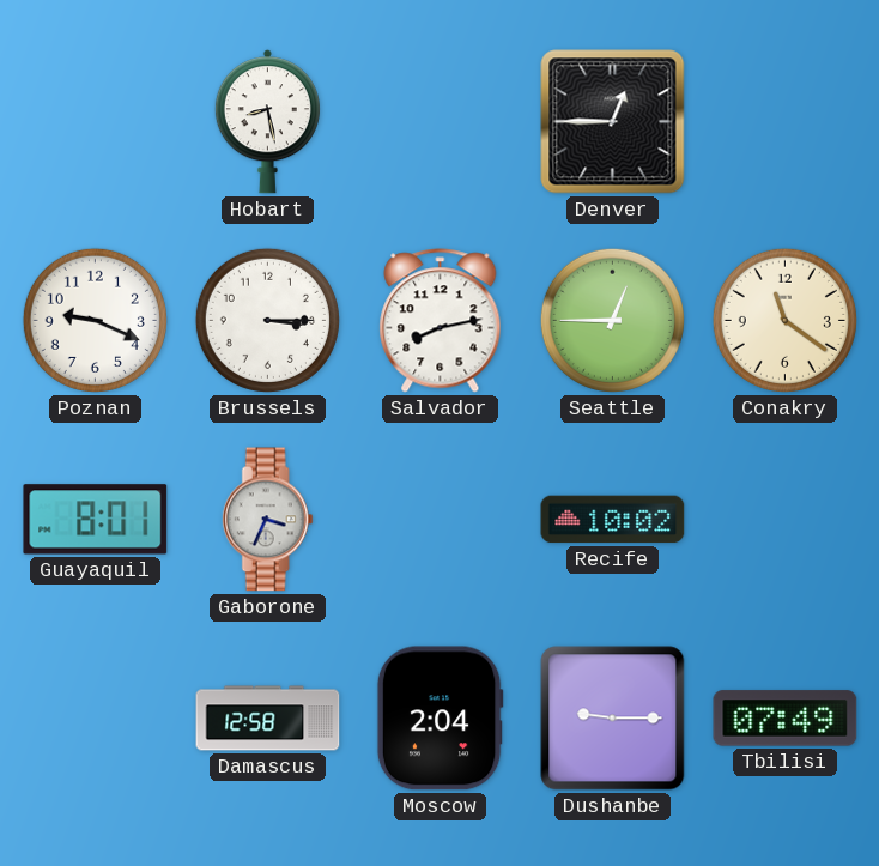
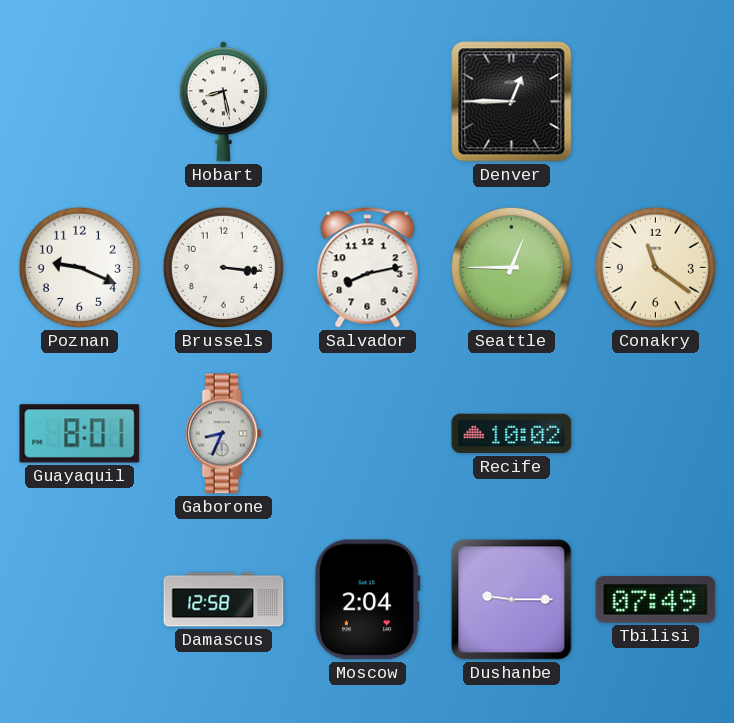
Brussels: 3:15 -> 3:16 (223, 267)
Gaborone: 3:34 -> 8:34 (223, 434)
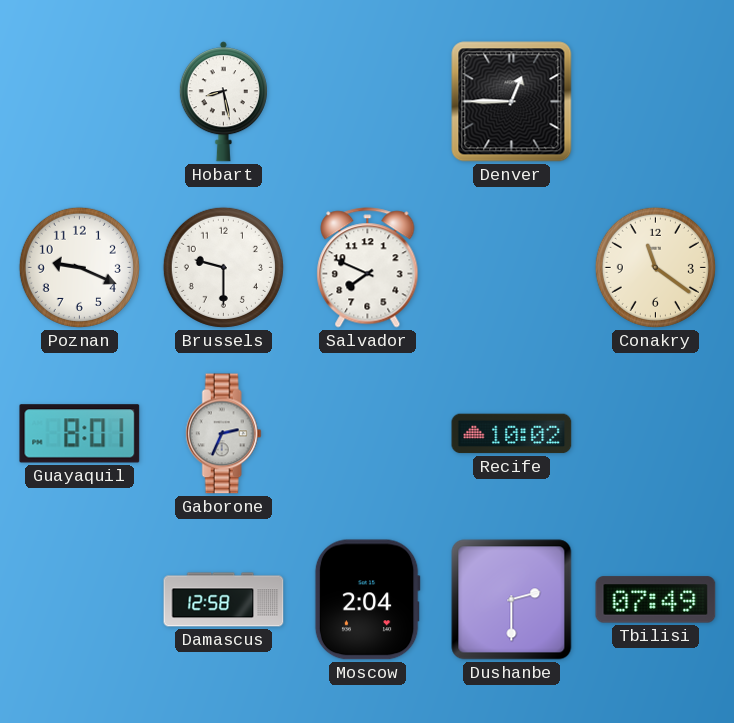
Brussels: 3:16 -> 9:30 (223, 267)
Salvador: 8:13 -> 7:49 (368, 268)
Seattle: 12:45 -> none (511, 267)
Gaborone: 8:34 -> 2:34 (223, 434)
Dushanbe: 9:15 -> 2:30 (512, 600)
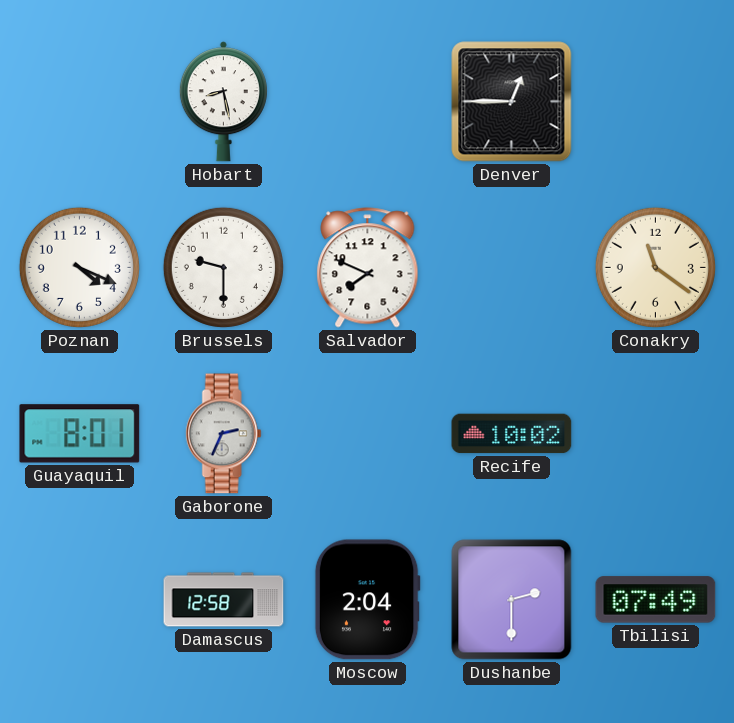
Poznan: 9:19 -> 4:19 (79, 267)
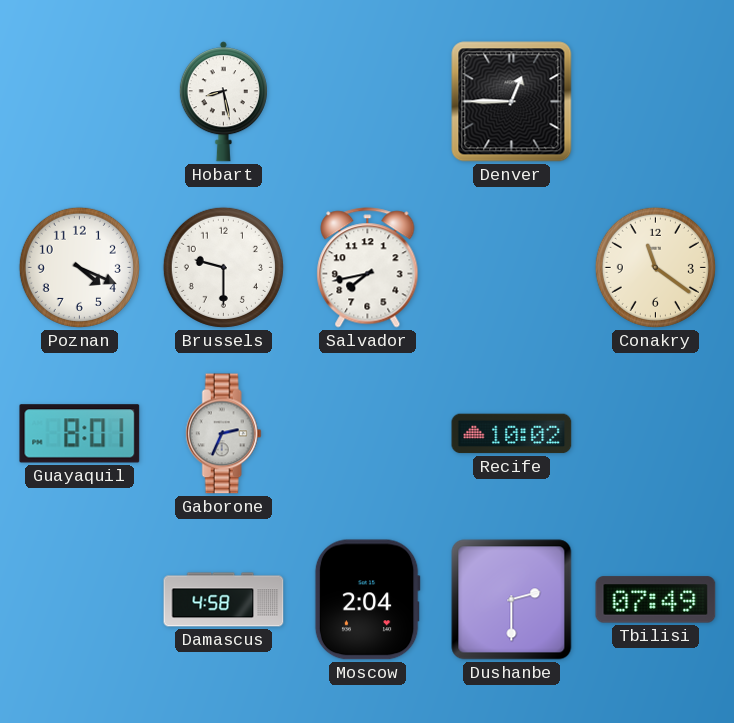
Salvador: 7:49 -> 7:43 (368, 268)
Damascus: 12:58 -> 4:58 (224, 600)
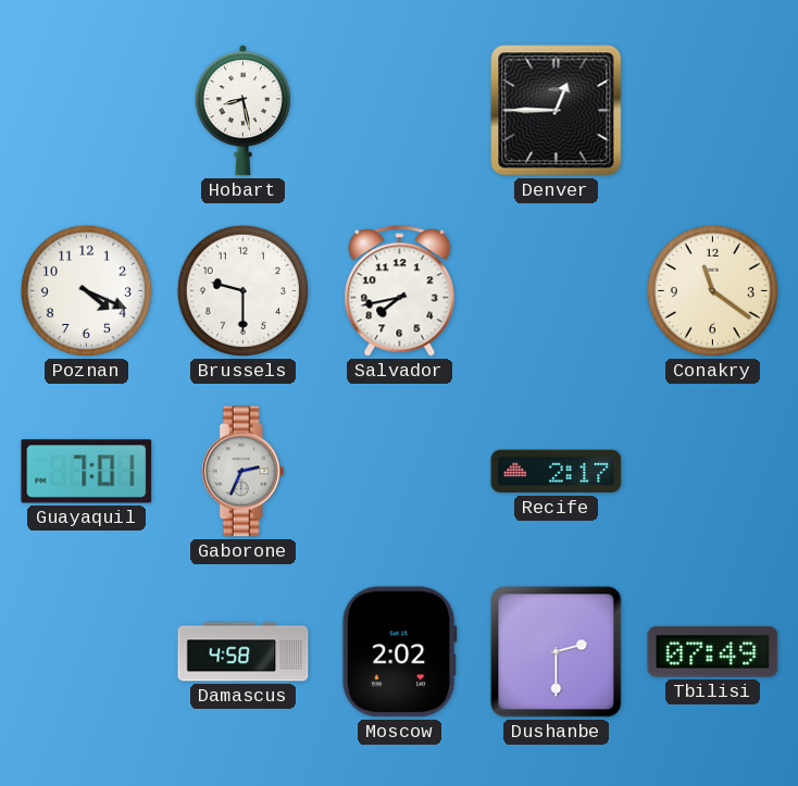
Guayaquil: 8:01 -> 7:01 (87, 472)
Recife: 10:02 -> 2:17 (557, 472)
Moscow: 2:04 -> 2:02 (399, 652)
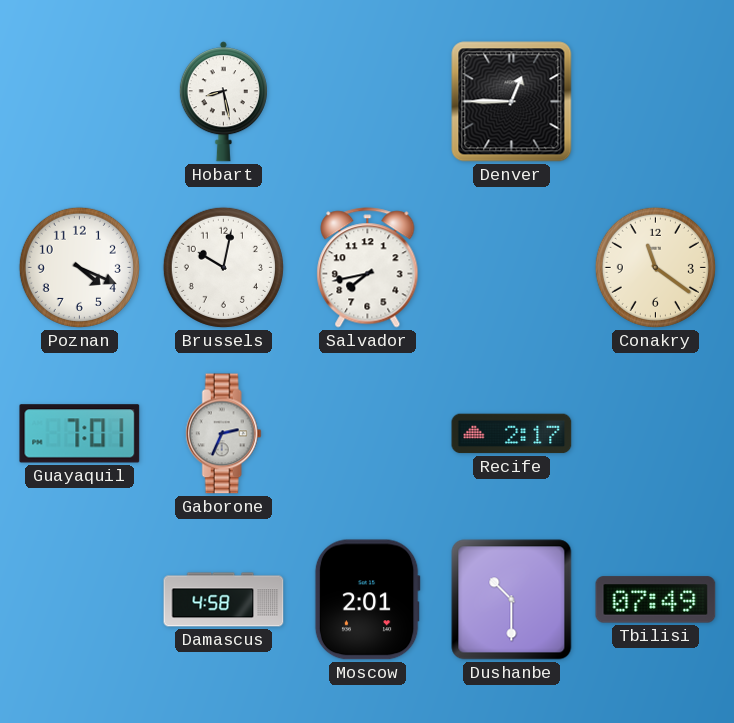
Brussels: 9:30 -> 10:02 (223, 267)
Moscow: 2:02 -> 2:01 (367, 600)
Dushanbe: 2:30 -> 10:30 (512, 600)
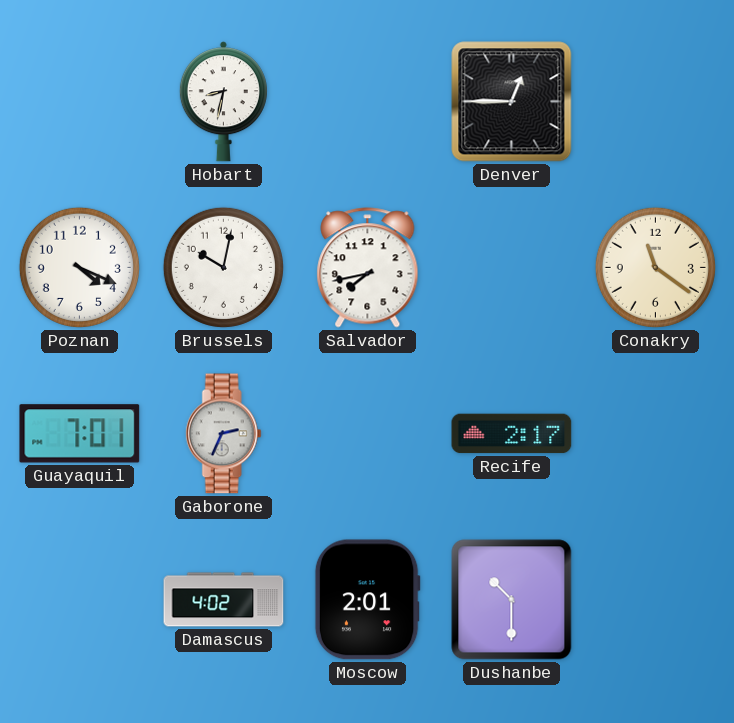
Hobart: 8:28 -> 8:32 (223, 102)
Damascus: 4:58 -> 4:02 (224, 600)
Tbilisi: 07:49 -> none (656, 600)
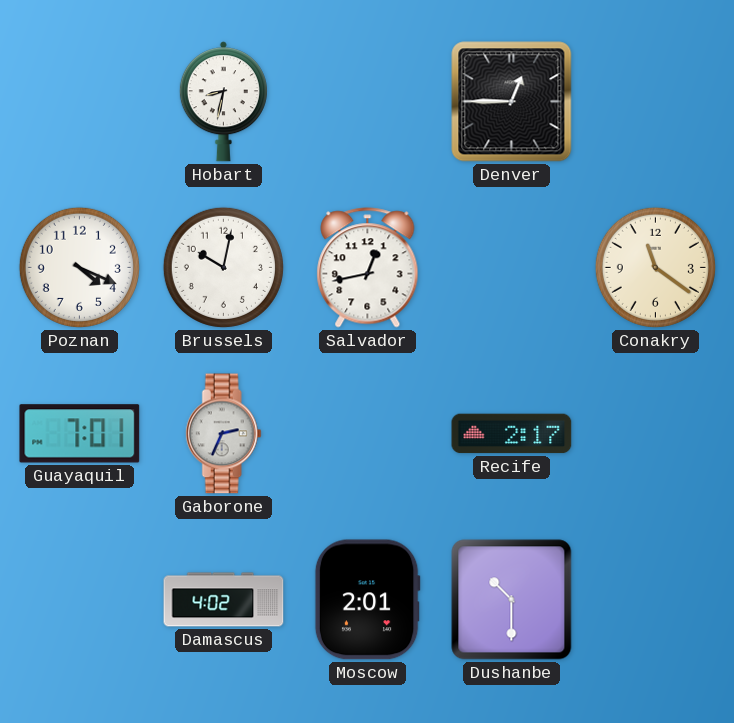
Salvador: 7:43 -> 12:43 (368, 268)
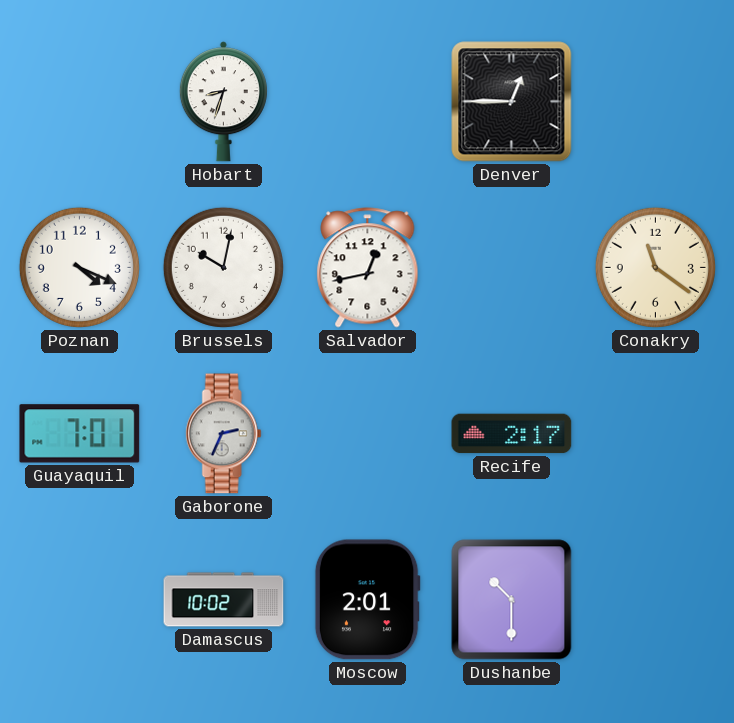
Hobart: 8:32 -> 8:33 (223, 102)
Damascus: 4:02 -> 10:02 (224, 600)
